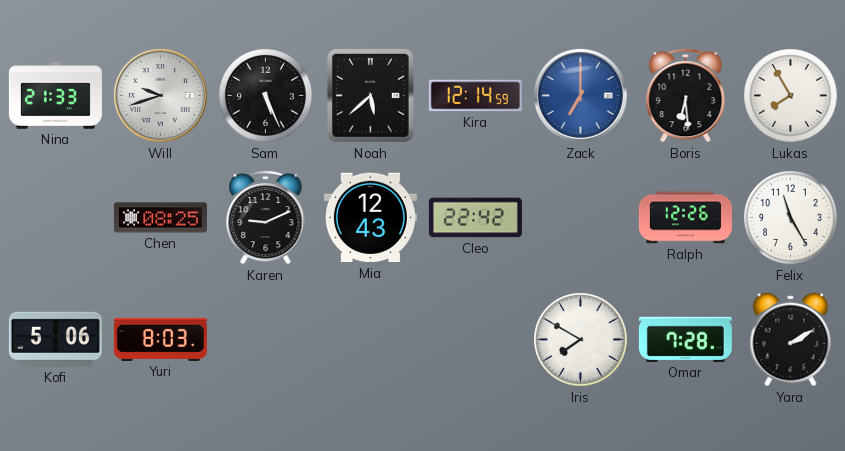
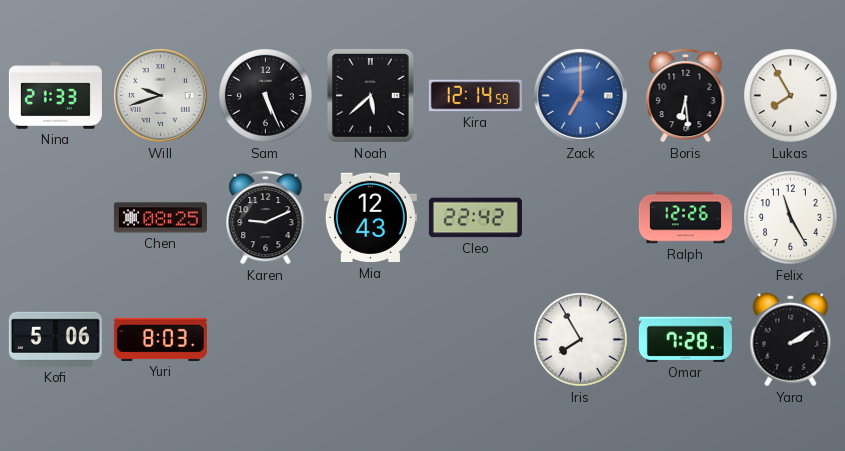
Iris: 7:50 -> 7:55 (581, 340)
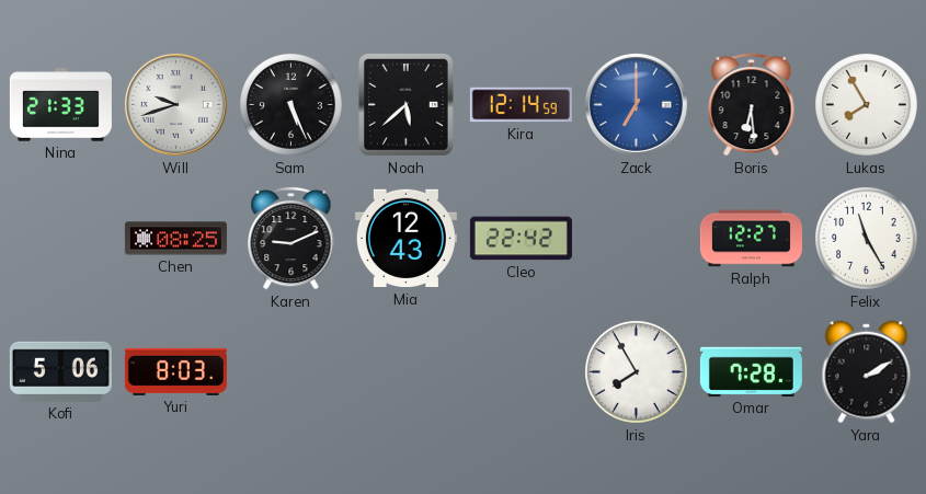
Ralph: 12:26 -> 12:27 (751, 239)
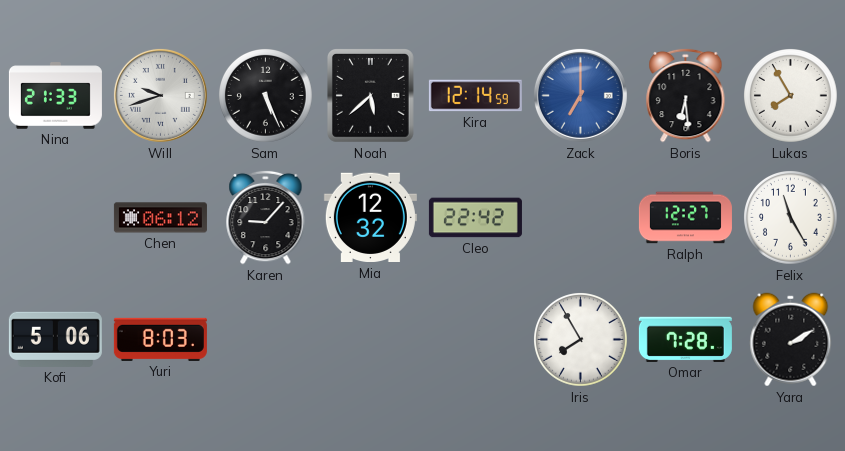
Chen: 08:25 -> 06:12 (160, 218)
Karen: 9:11 -> 9:07 (266, 217)
Mia: 12:43 -> 12:32 (370, 218)
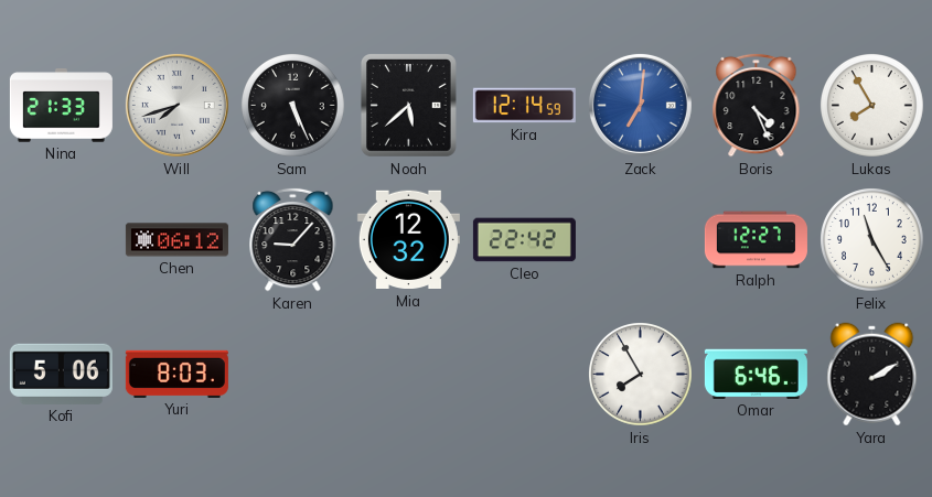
Will: 9:42 -> 7:42 (176, 105)
Zack: 7:00 -> 7:01 (640, 105)
Boris: 6:29 -> 4:26 (757, 105)
Omar: 7:28 -> 6:46 (756, 374)
